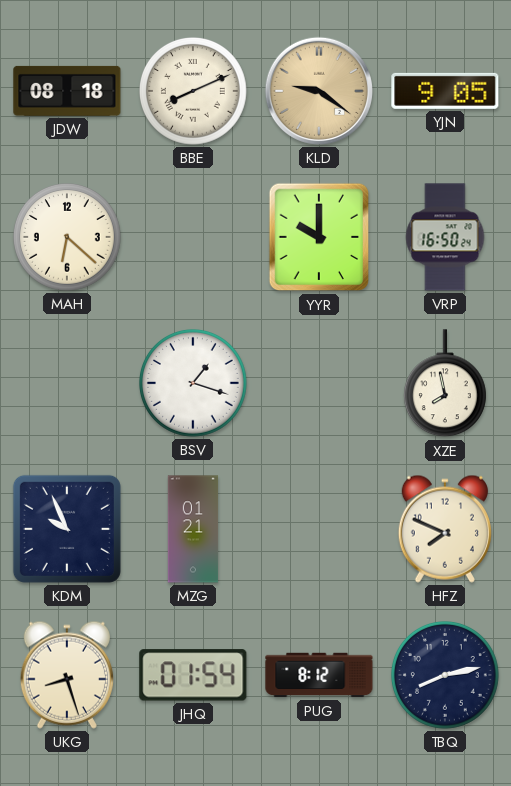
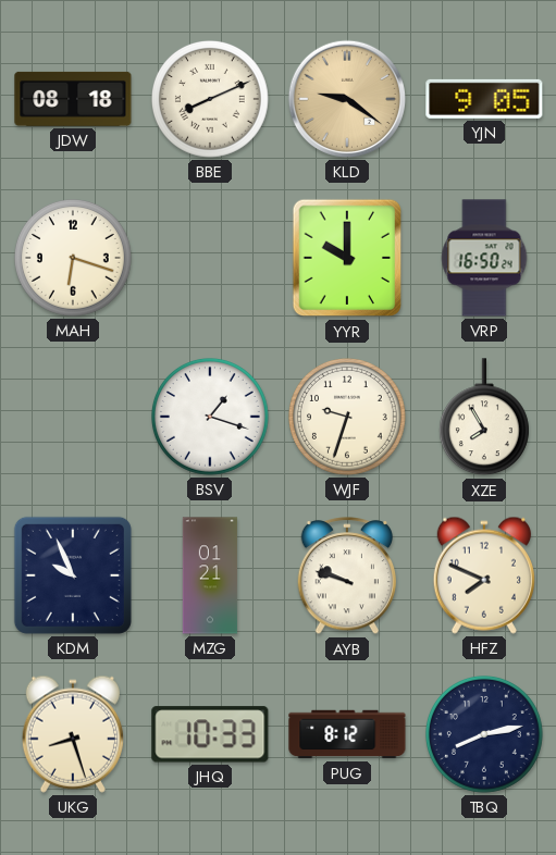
MAH: 6:22 -> 6:18 (74, 259)
WJF: none -> 9:33 (348, 418)
XZE: 7:58 -> 7:55 (484, 418)
AYB: none -> 9:48 (347, 577)
JHQ: 01:54 -> 10:33 (210, 734)
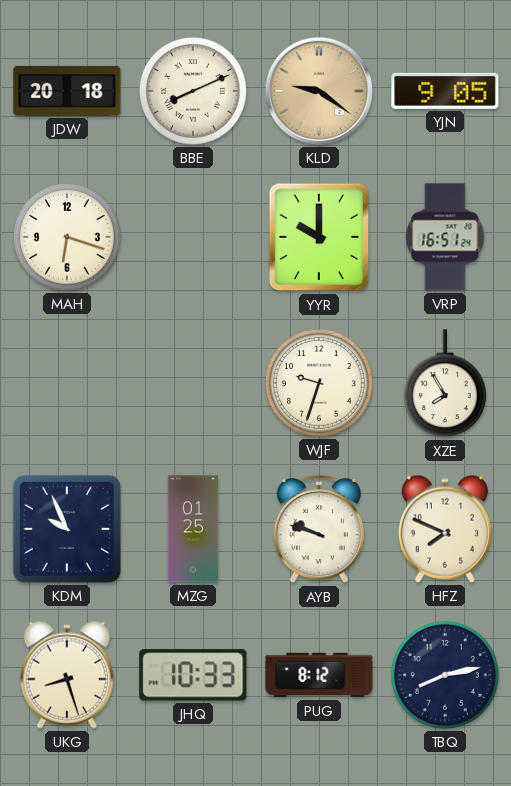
JDW: 08:18 -> 20:18 (67, 91)
VRP: 16:50 -> 16:51 (445, 237)
BSV: 1:18 -> none (211, 418)
MZG: 01:21 -> 01:25 (193, 529)
